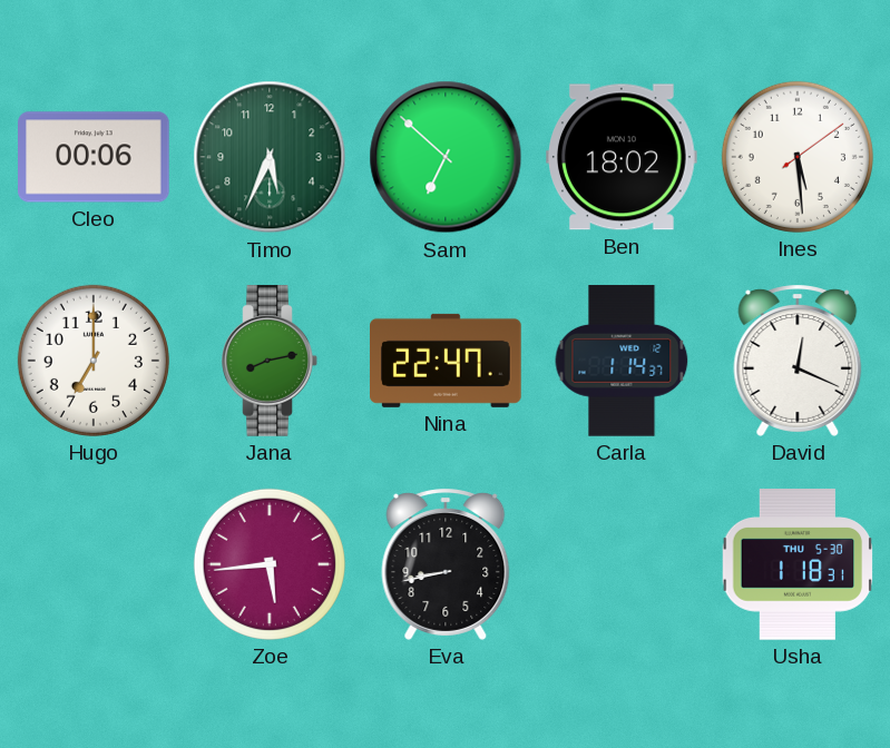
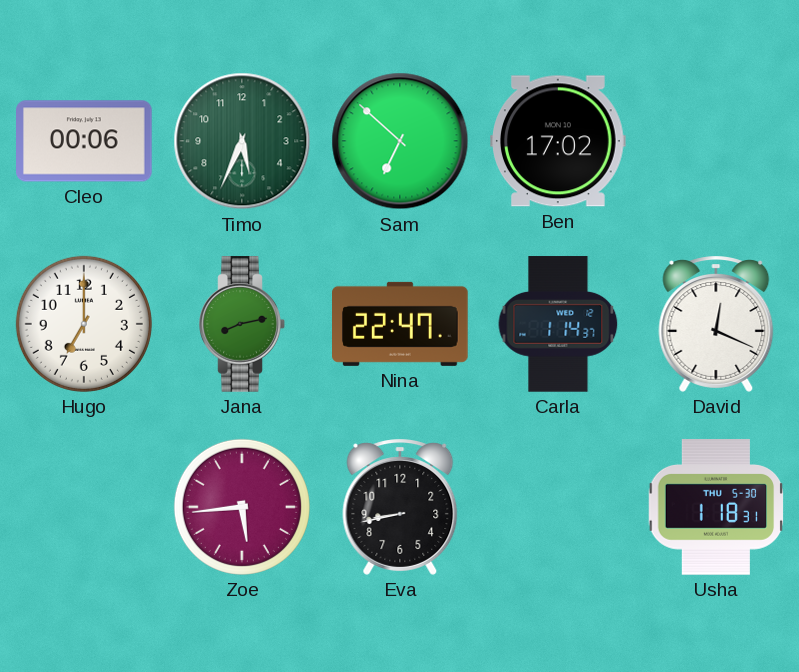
Ben: 18:02 -> 17:02 (559, 141)
Ines: 5:29 -> none (798, 157)
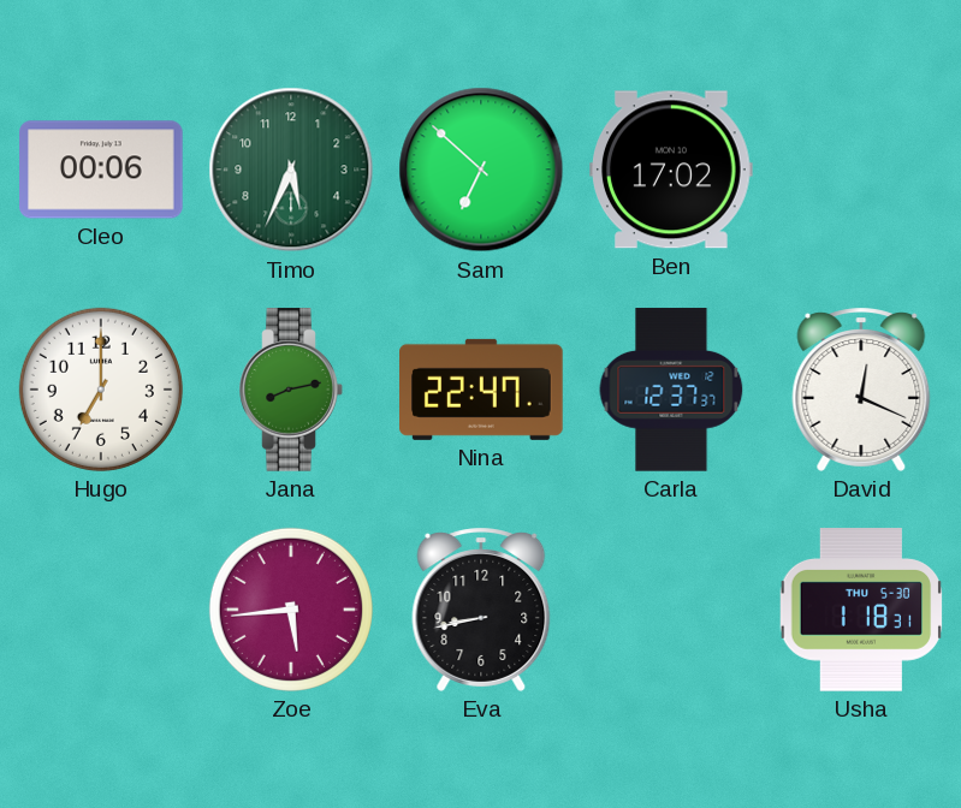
Carla: 1:14 -> 12:37 (671, 390)
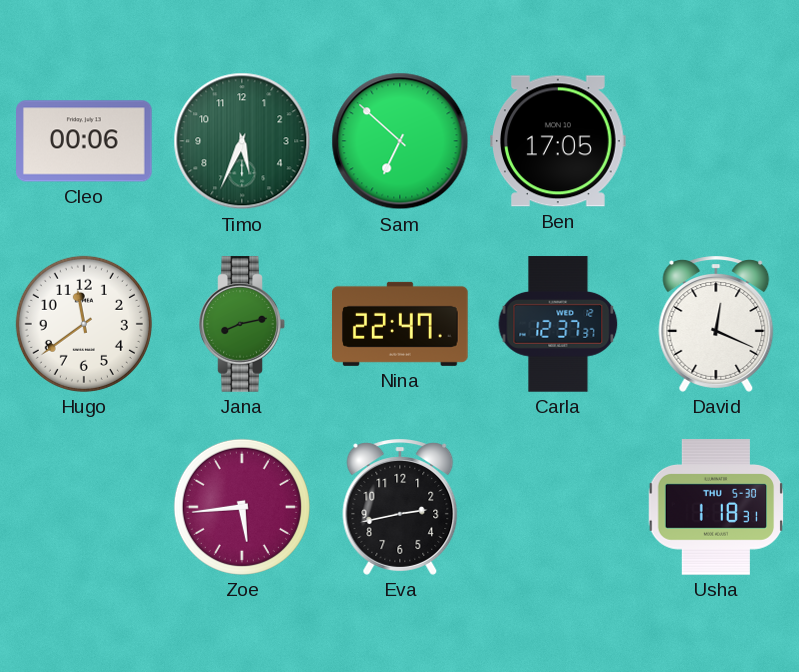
Ben: 17:02 -> 17:05 (559, 141)
Hugo: 7:00 -> 11:39 (84, 324)
Eva: 8:43 -> 2:43 (400, 507)
